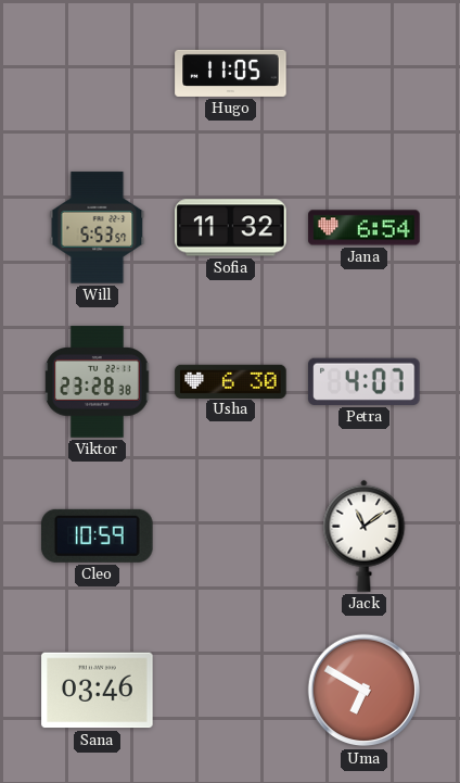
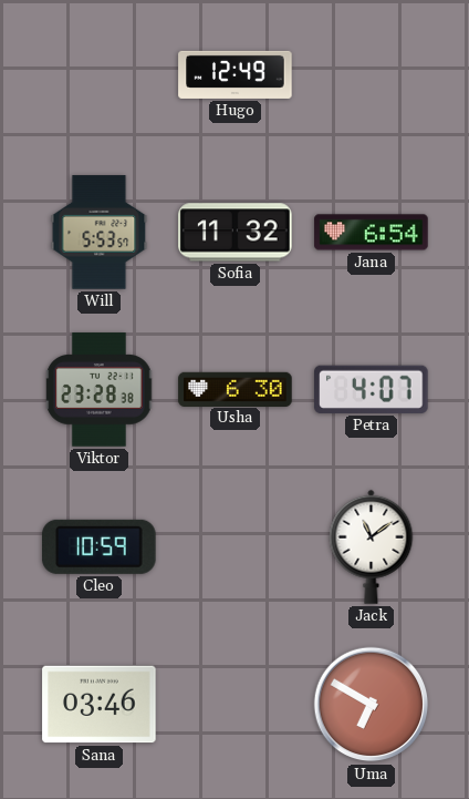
Hugo: 11:05 -> 12:49 (236, 74)
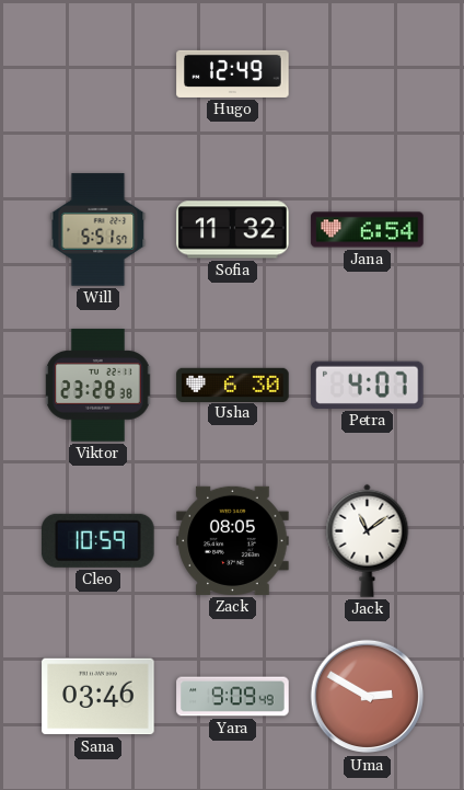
Will: 5:53 -> 5:51 (98, 230)
Zack: none -> 08:05 (233, 540)
Yara: none -> 9:09 (233, 697)
Uma: 6:50 -> 2:50 (368, 697)
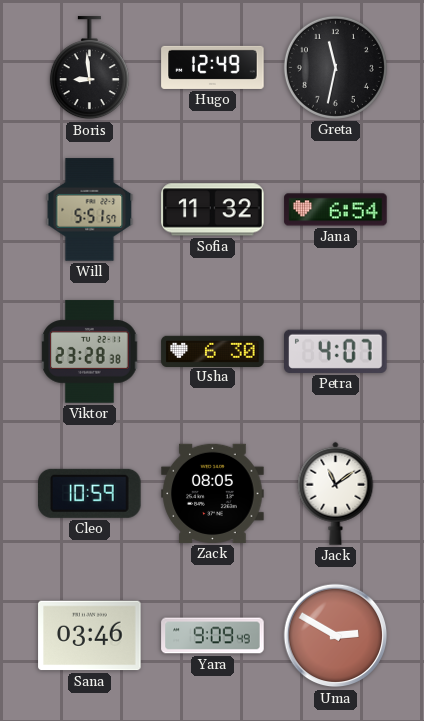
Boris: none -> 8:59 (89, 68)
Greta: none -> 11:32 (335, 67)
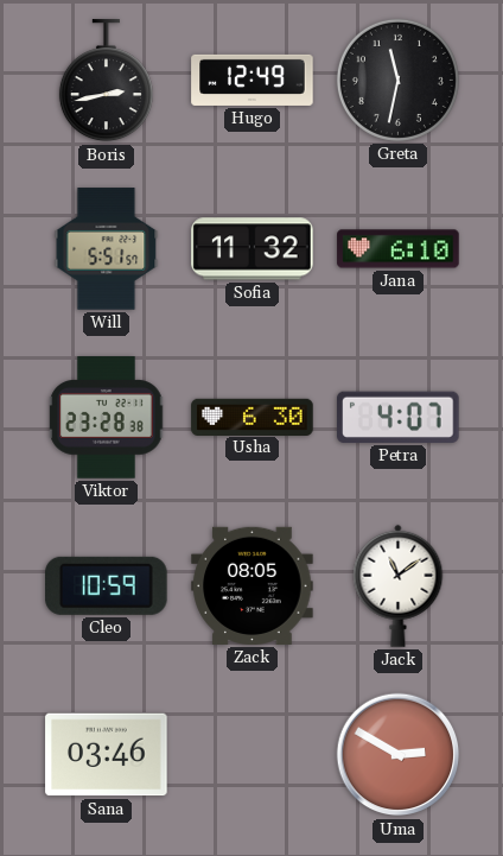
Boris: 8:59 -> 2:43 (106, 81)
Jana: 6:54 -> 6:10 (399, 249)
Yara: 9:09 -> none (213, 636)
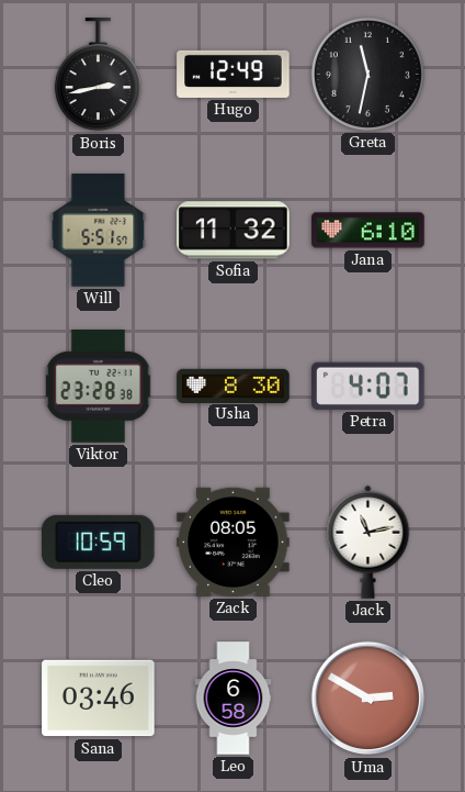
Usha: 6:30 -> 8:30 (234, 386)
Jack: 11:09 -> 11:13 (368, 542)
Leo: none -> 6:58 (234, 699)
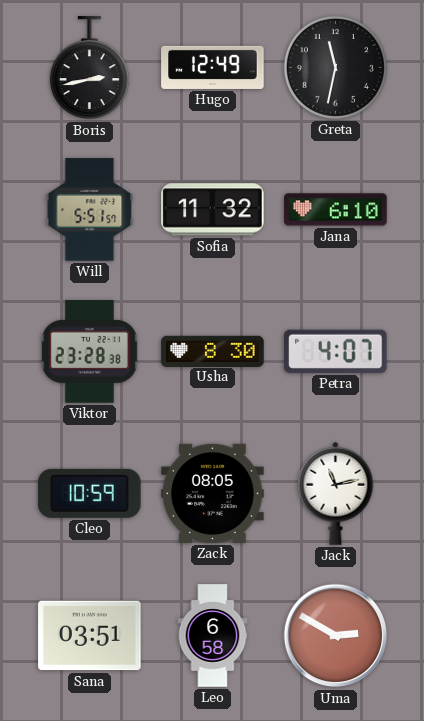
Sana: 03:46 -> 03:51 (90, 636)
